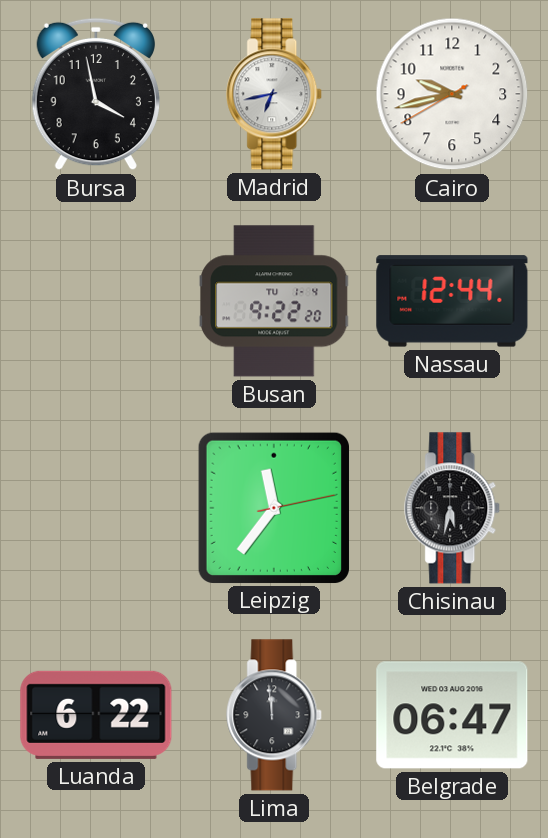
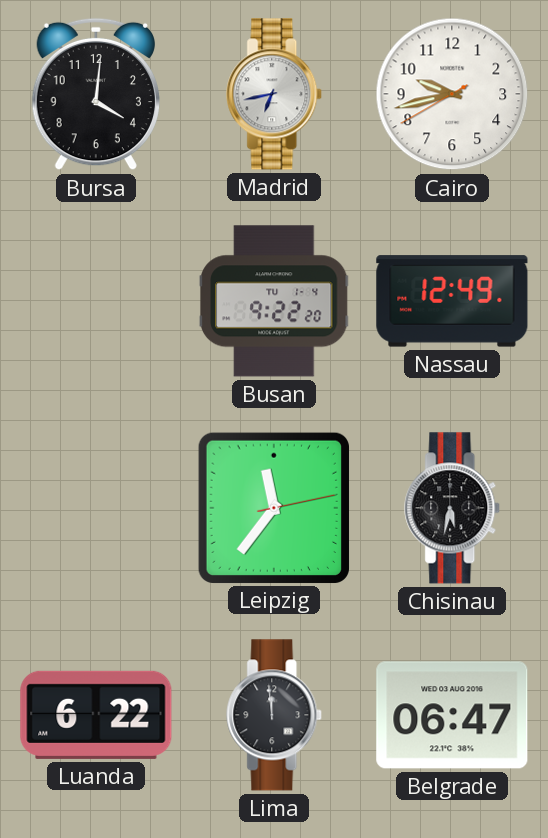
Bursa: 3:58 -> 4:01 (96, 94)
Nassau: 12:44 -> 12:49 (452, 301)
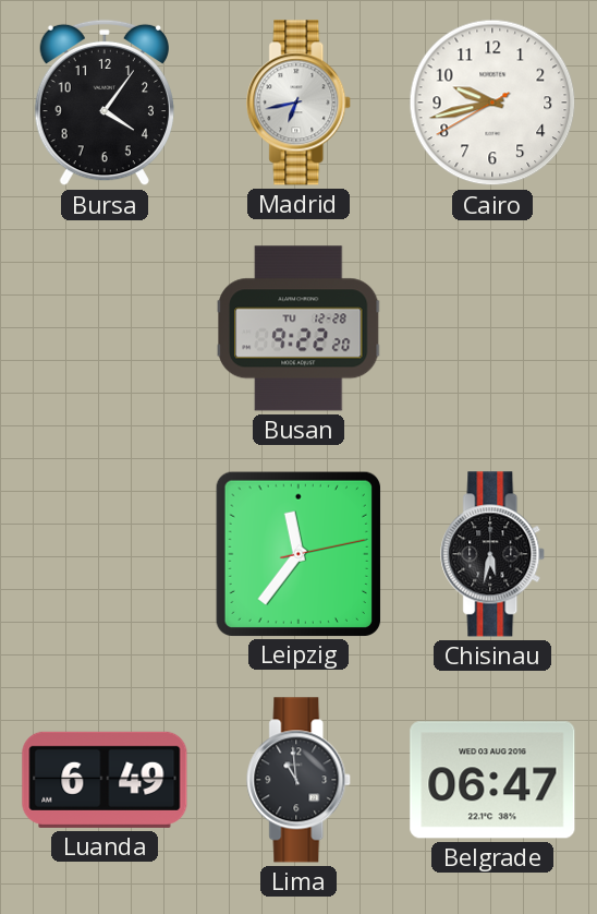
Bursa: 4:01 -> 4:06 (105, 103)
Busan date: TU 1-4 -> TU 12-28 (298, 328)
Nassau: 12:49 -> none (452, 301)
Luanda: 6:22 -> 6:49 (105, 780)
Lima: 11:59 -> 10:59 (300, 780)
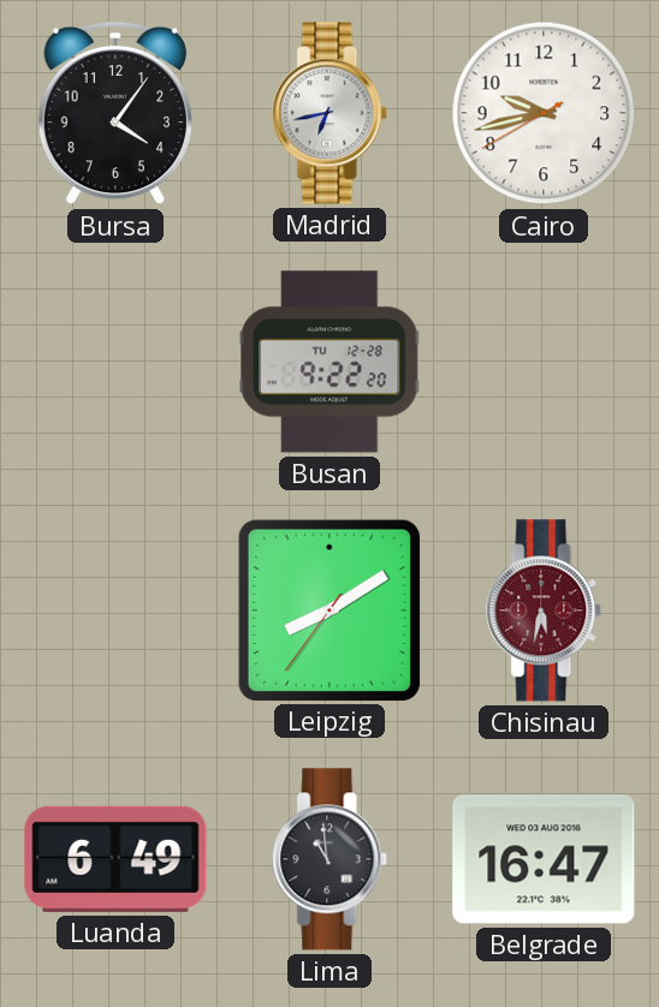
Leipzig: 11:36 -> 8:09 (328, 609)
Chisinau dial: black -> burgundy (545, 610)
Belgrade: 06:47 -> 16:47 (544, 859)
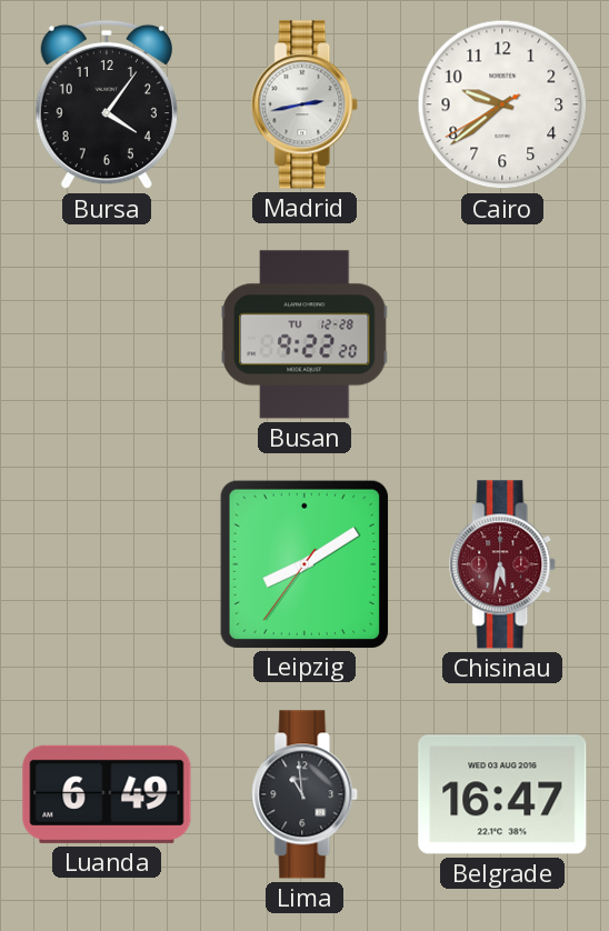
Madrid: 6:43 -> 2:43 (306, 104)
Cairo: 9:42 -> 9:38 (502, 104)
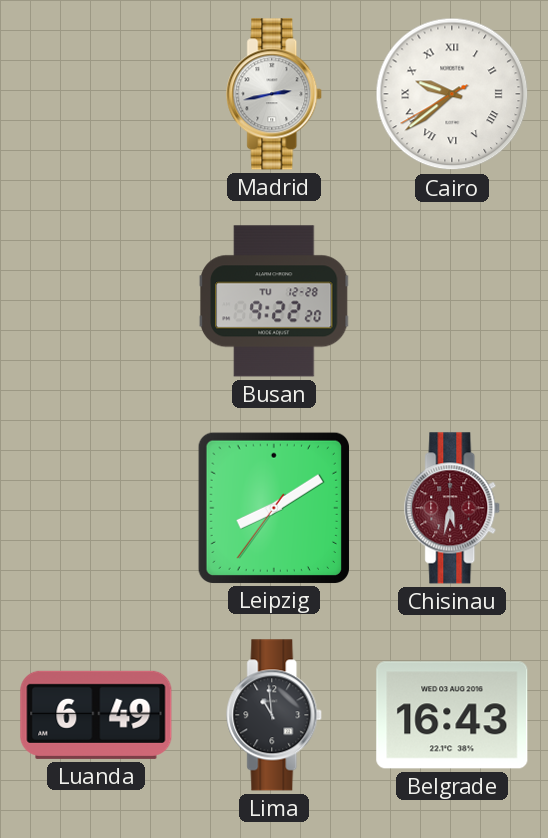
Bursa: 4:06 -> none (107, 104)
Cairo numerals: Arabic -> Roman (452, 94)
Belgrade: 16:47 -> 16:43 (452, 715)
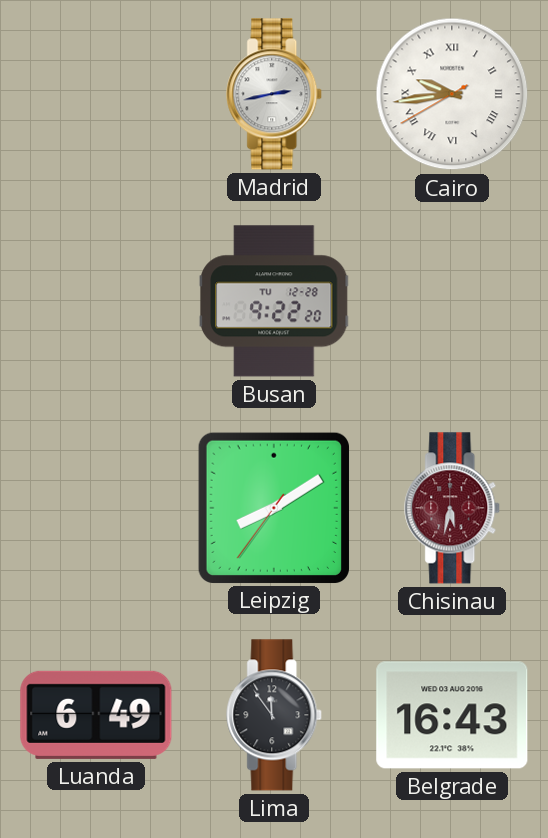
Cairo: 9:38 -> 9:43 (452, 94)
Lima: 10:59 -> 11:54 (275, 715)
